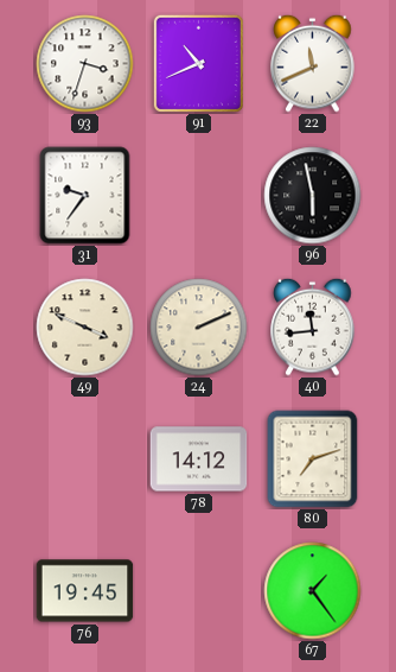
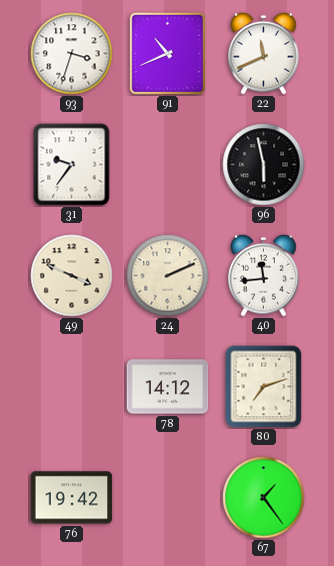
76: 19:45 -> 19:42 (72, 498)
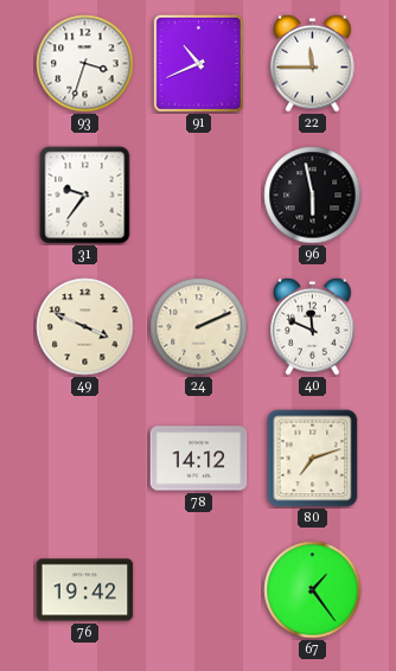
22: 11:41 -> 11:45 (313, 63)
40: 11:44 -> 11:49 (313, 326)
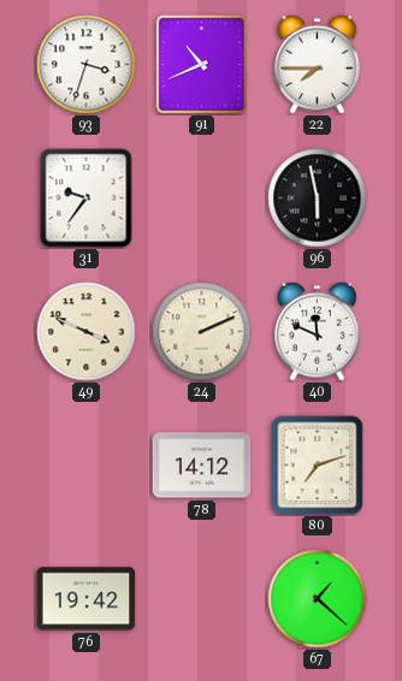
22: 11:45 -> 7:45 (318, 64)
67: 1:24 -> 1:22 (318, 599)
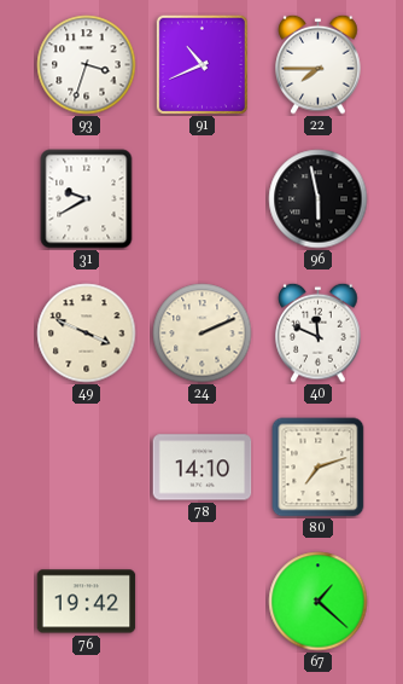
31: 9:36 -> 9:40 (87, 199)
78: 14:12 -> 14:10 (203, 468)
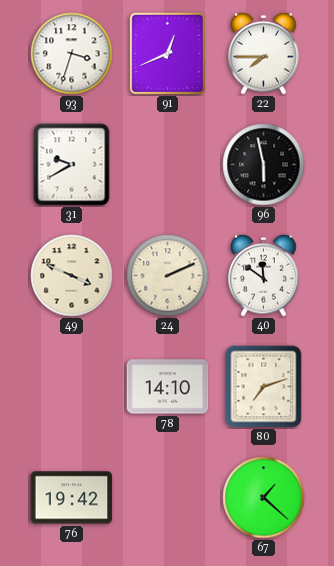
91: 10:41 -> 12:41 (167, 53)
40: 11:49 -> 11:51 (264, 275)
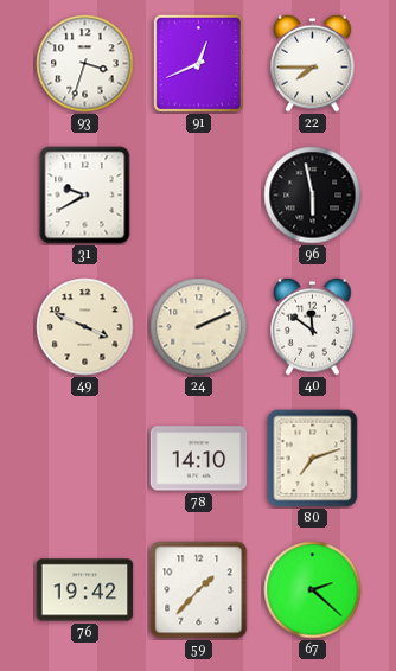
59: none -> 1:37 (199, 590)
67: 1:22 -> 2:22 (313, 590)
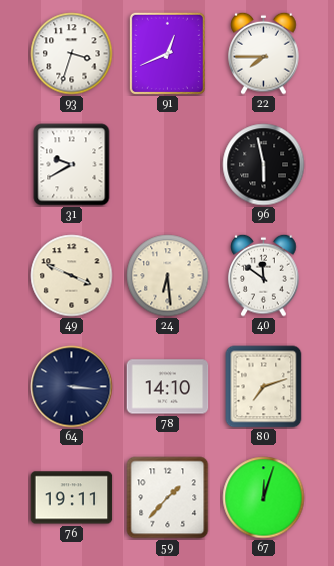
24: 2:11 -> 6:29 (168, 276)
64: none -> 3:16 (72, 387)
76: 19:42 -> 19:11 (72, 498)
67: 2:22 -> 12:03 (264, 498)
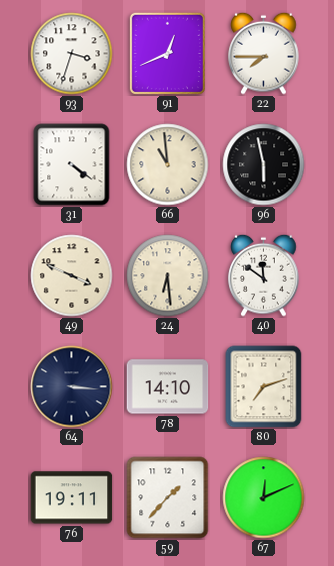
31: 9:40 -> 4:21 (72, 165)
66: none -> 10:59 (168, 165)
67: 12:03 -> 12:11 (264, 498)
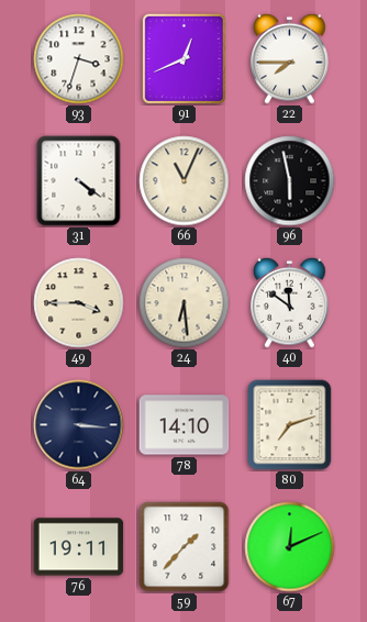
66: 10:59 -> 11:04 (185, 181)
49: 3:49 -> 3:45 (79, 303)
